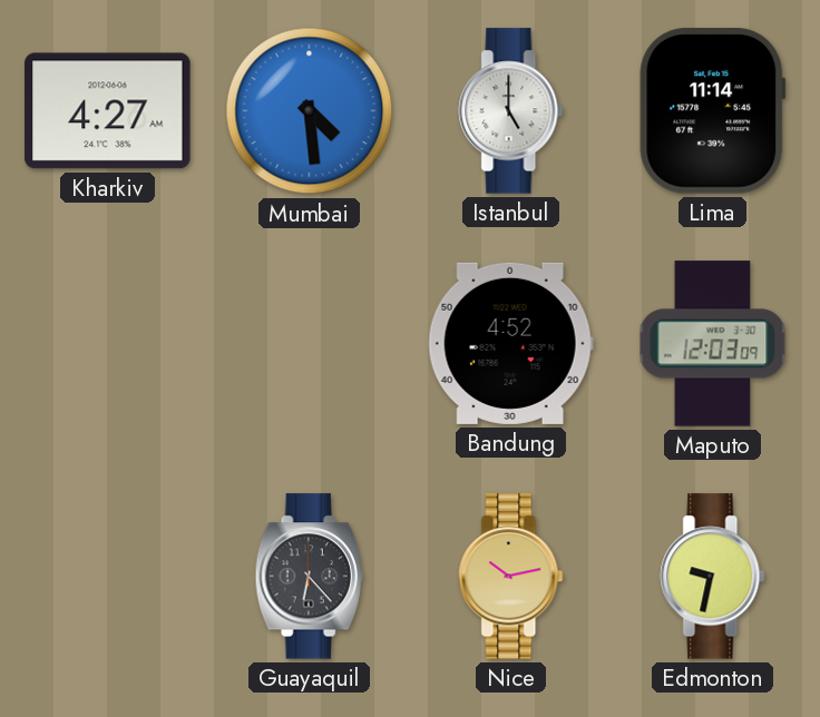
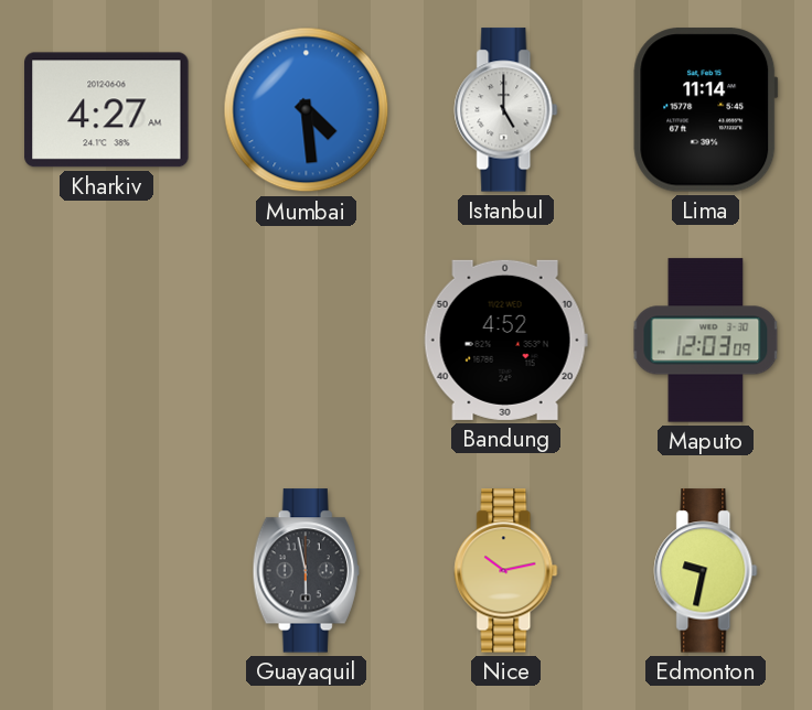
Guayaquil: 6:23 -> 5:58 (306, 571)
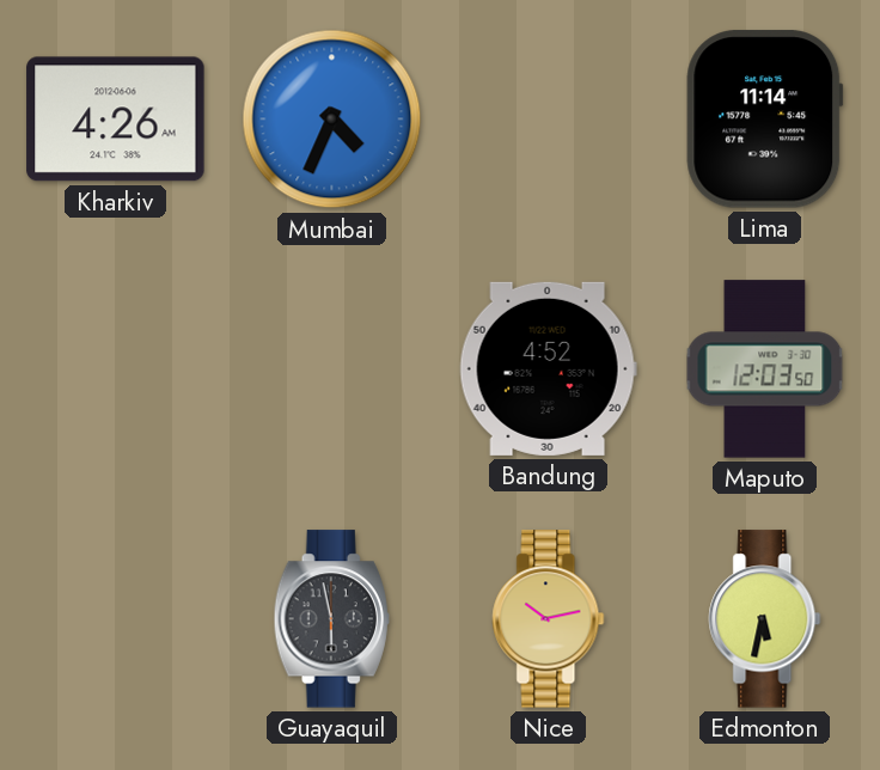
Kharkiv: 4:27 -> 4:26 (116, 120)
Mumbai: 4:29 -> 4:34 (332, 120)
Istanbul: 5:00 -> none (506, 110)
Maputo: 12:03:09 -> 12:03:50 (765, 369)
Edmonton: 9:32 -> 5:32 (765, 619)
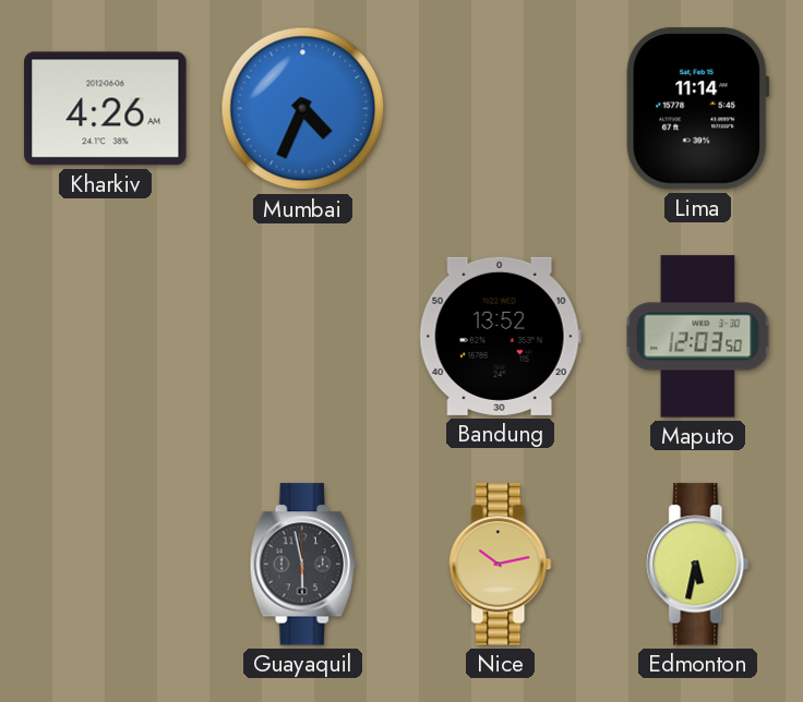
Bandung: 4:52 -> 13:52 (500, 336)
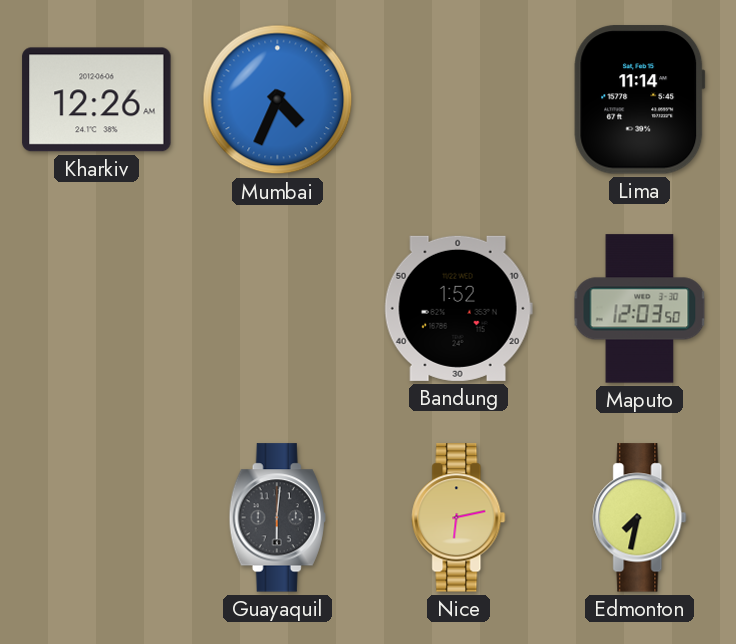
Kharkiv: 4:26 -> 12:26 (97, 100)
Bandung: 13:52 -> 1:52 (458, 308)
Guayaquil: 5:58 -> 6:01 (277, 518)
Nice: 10:13 -> 6:13 (459, 518)
Edmonton: 5:32 -> 7:32 (640, 518)
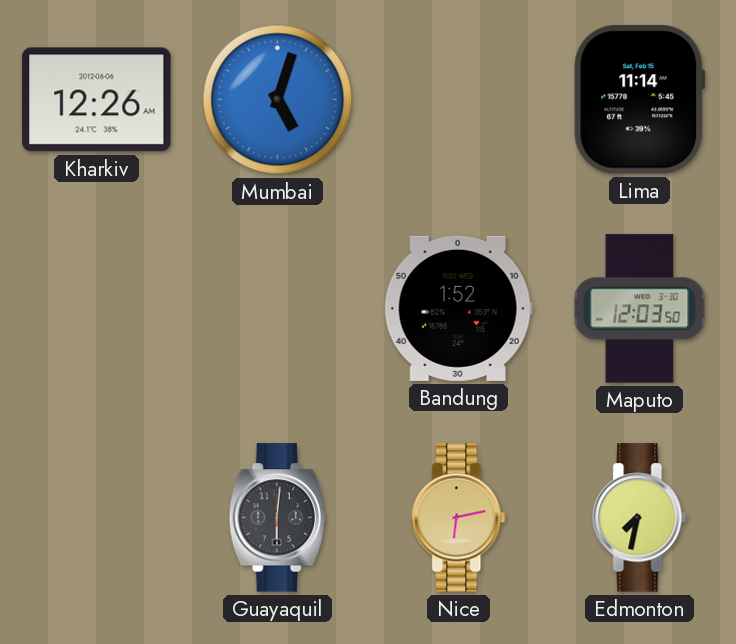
Mumbai: 4:34 -> 5:03 (278, 100)
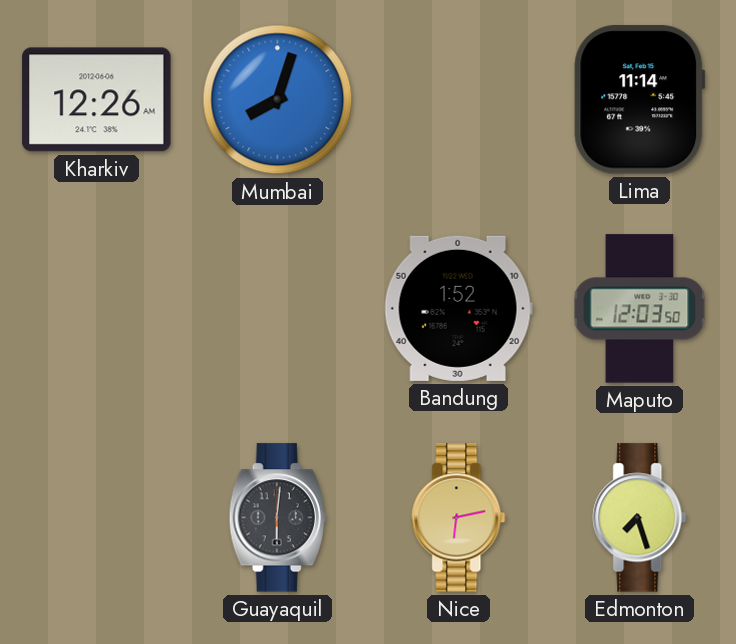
Mumbai: 5:03 -> 8:03 (278, 100)
Edmonton: 7:32 -> 7:27 (640, 518)
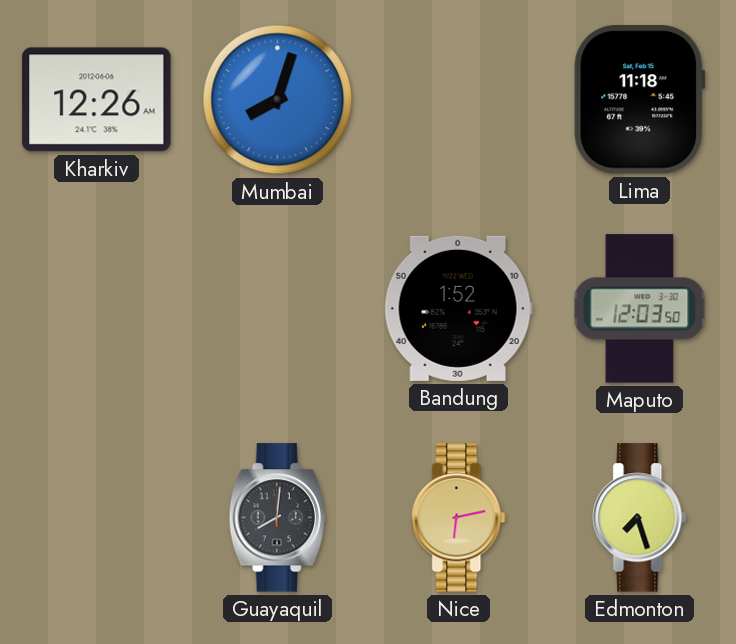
Lima: 11:14 -> 11:18 (640, 100)
Guayaquil: 6:01 -> 8:01 (277, 518)
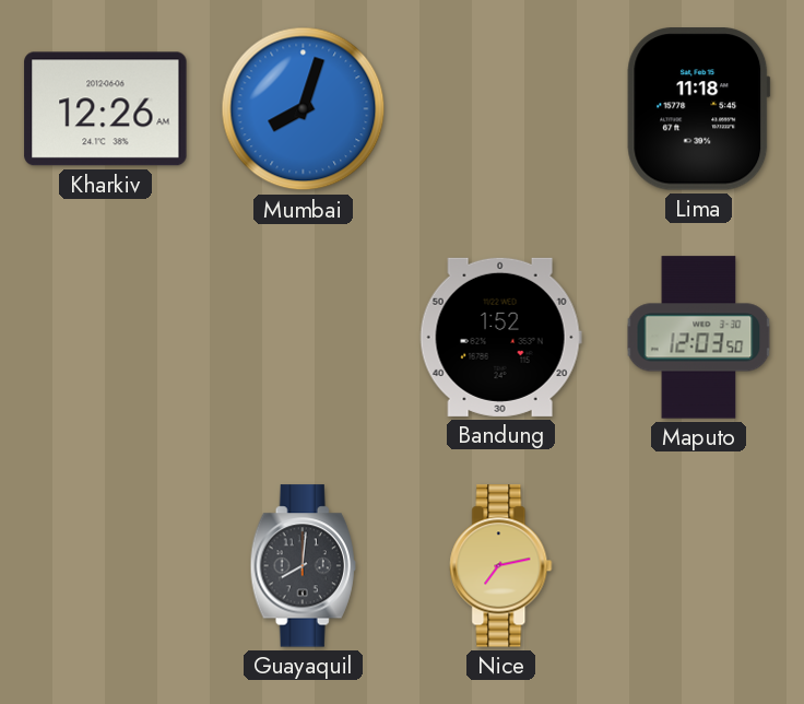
Nice: 6:13 -> 7:13 (501, 566)
Edmonton: 7:27 -> none (640, 518)
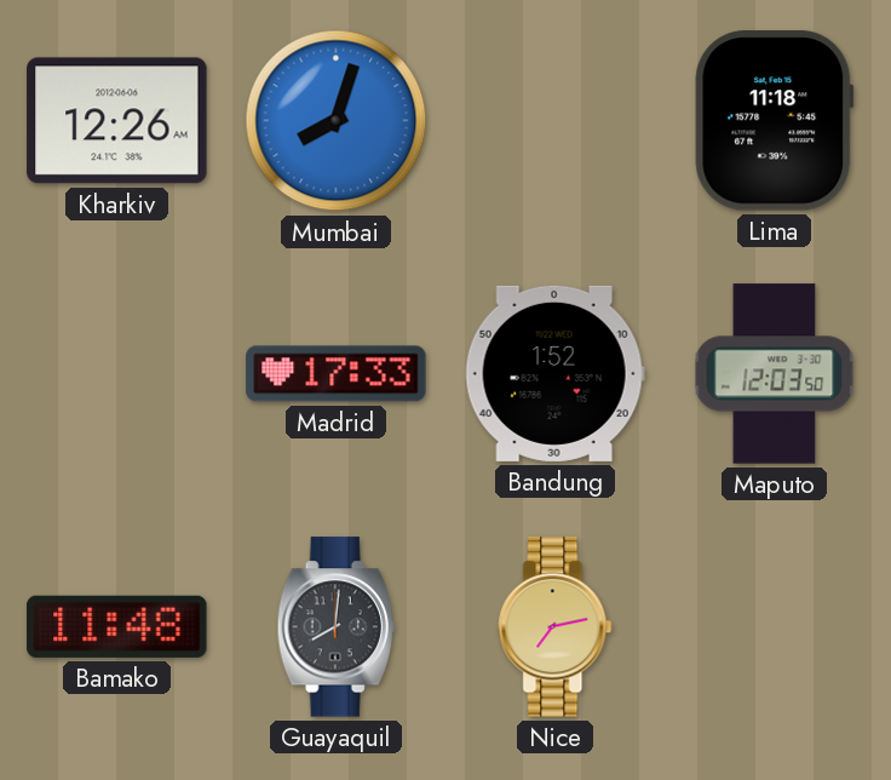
Madrid: none -> 17:33 (337, 374)
Bamako: none -> 11:48 (117, 626)
